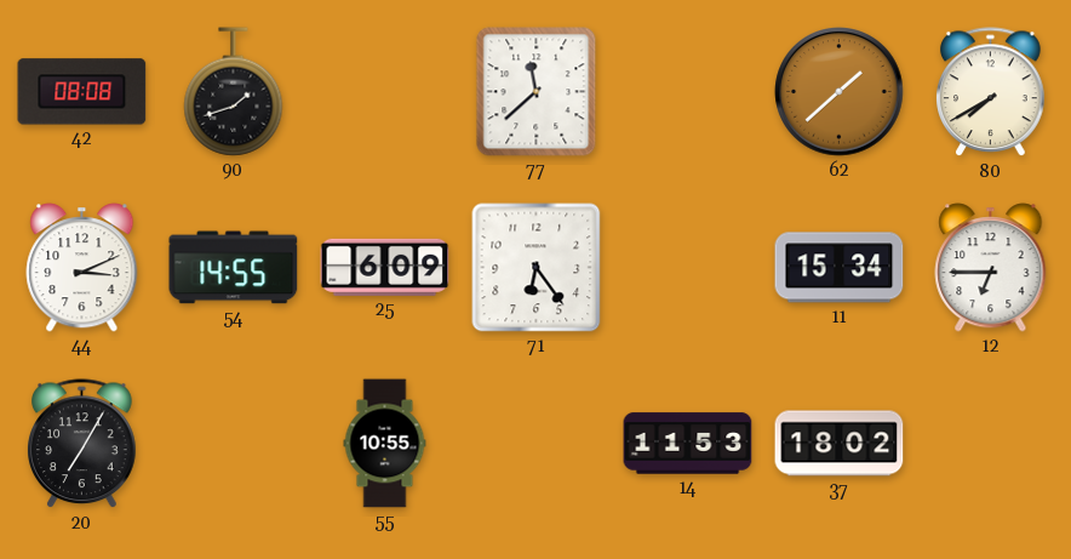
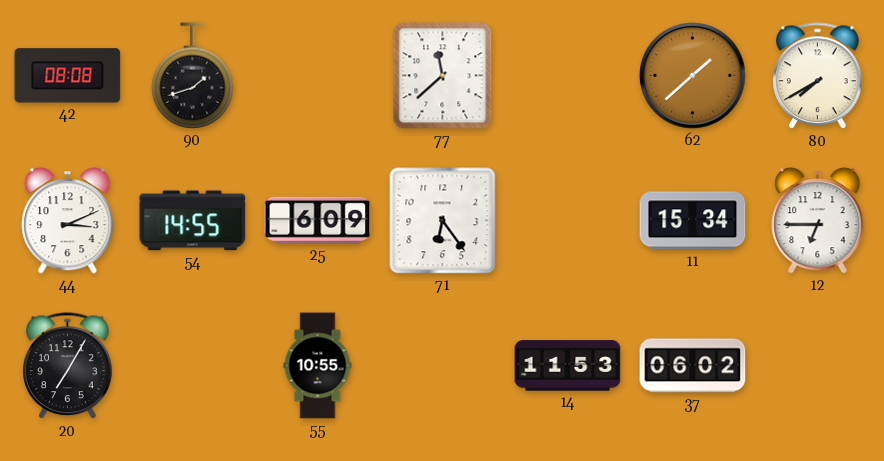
37: 18:02 -> 06:02 (693, 366)
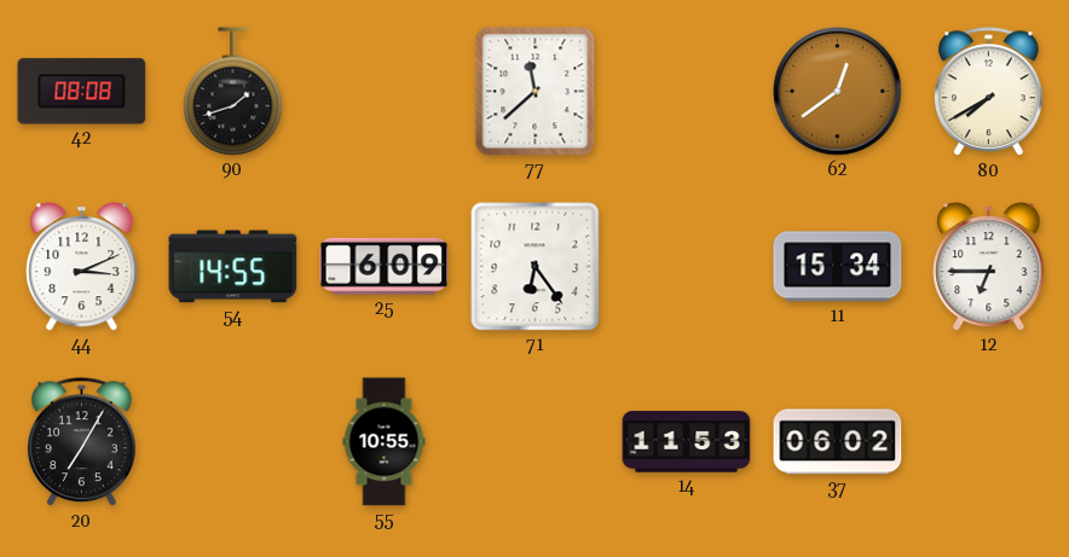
62: 1:38 -> 12:39 (838, 92)
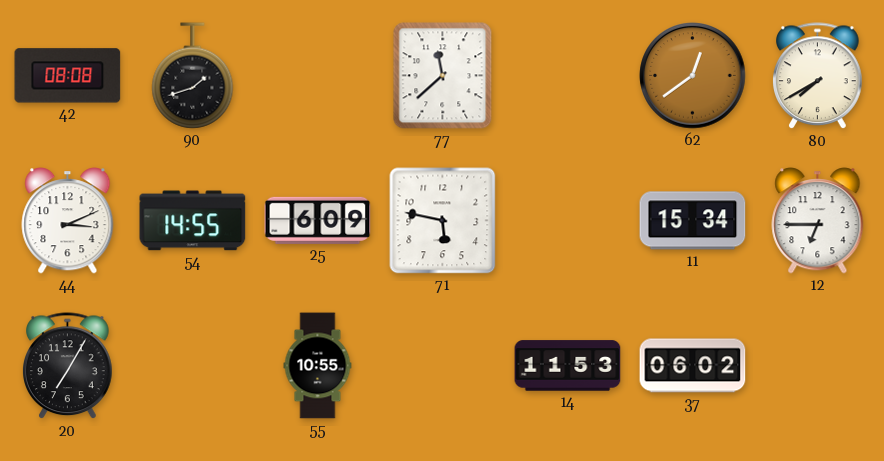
71: 6:24 -> 5:47 (443, 221)
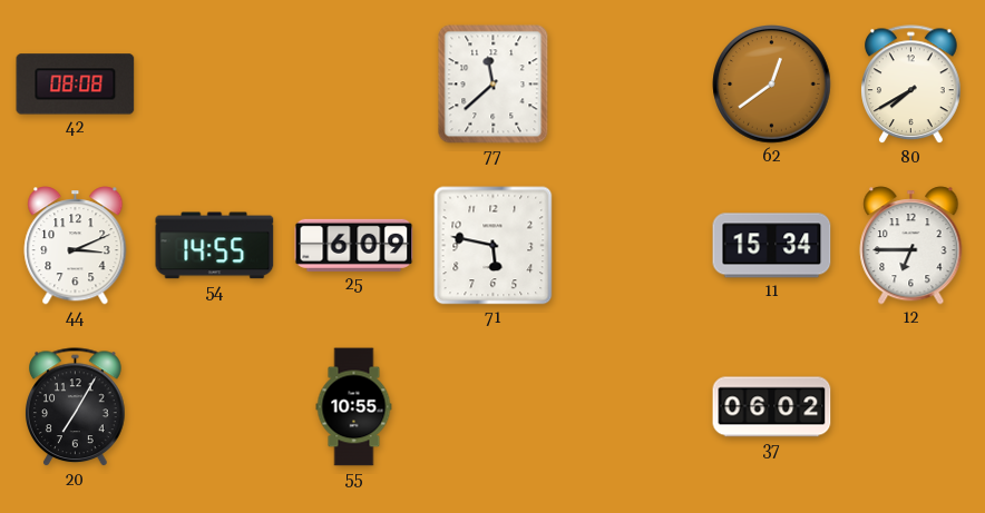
90: 1:42 -> none (193, 76)
14: 11:53 -> none (568, 366)
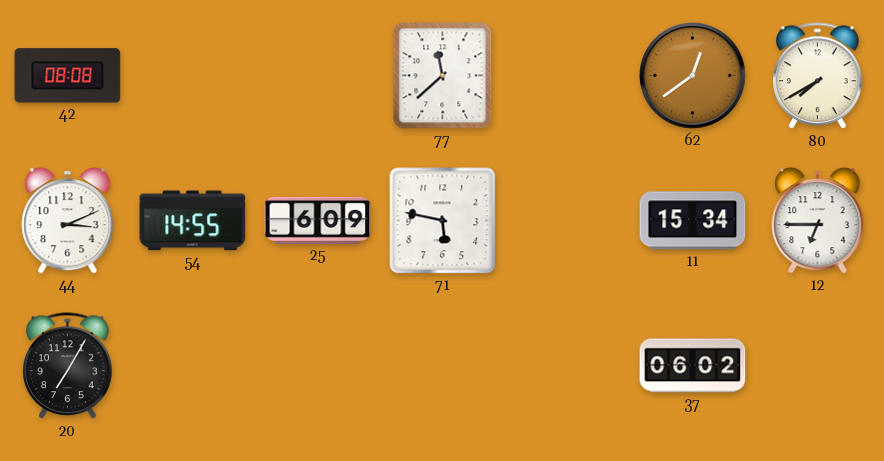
55: 10:55 -> none (354, 407)
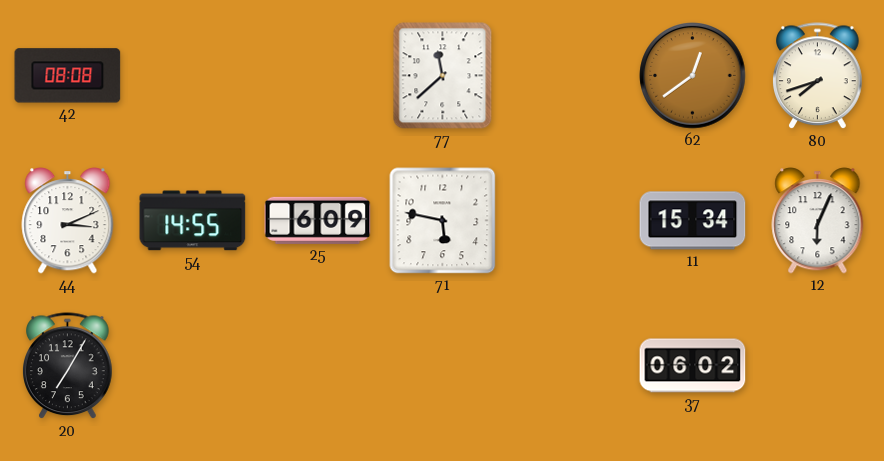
80: 7:40 -> 7:42 (818, 76)
12: 6:45 -> 6:04 (818, 221)
